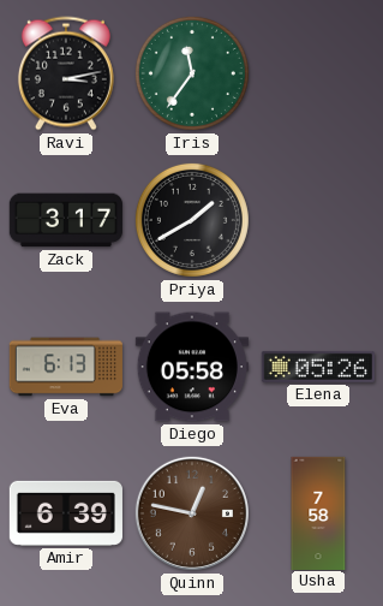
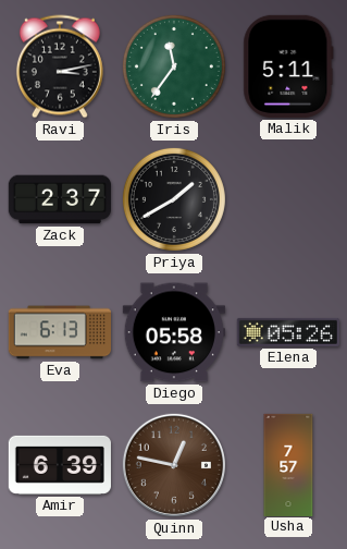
Malik: none -> 5:11 (288, 66)
Zack: 3:17 -> 2:37 (60, 199)
Usha: 7:58 -> 7:57 (288, 464)
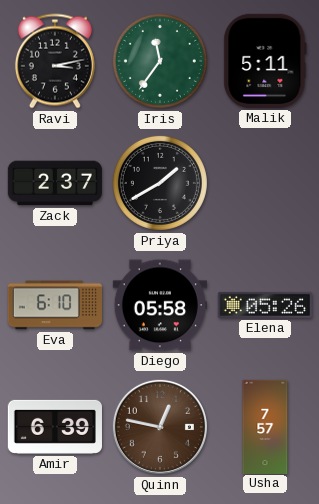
Eva: 6:13 -> 6:10 (55, 305)
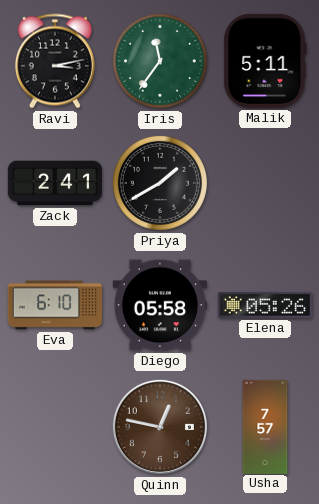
Zack: 2:37 -> 2:41 (55, 183)
Amir: 6:39 -> none (55, 427)
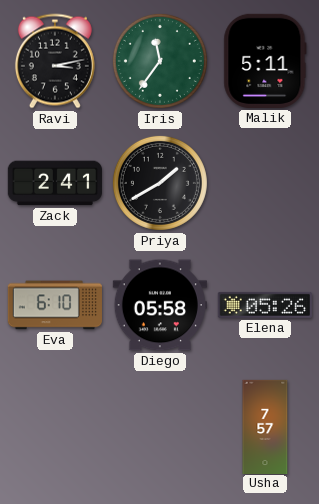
Quinn: 12:47 -> none (160, 427)
